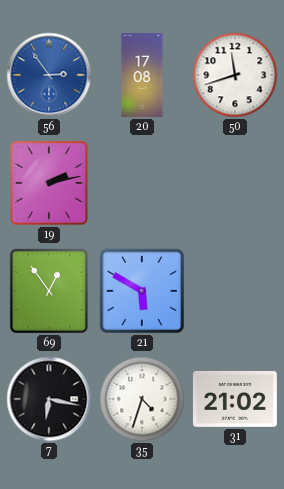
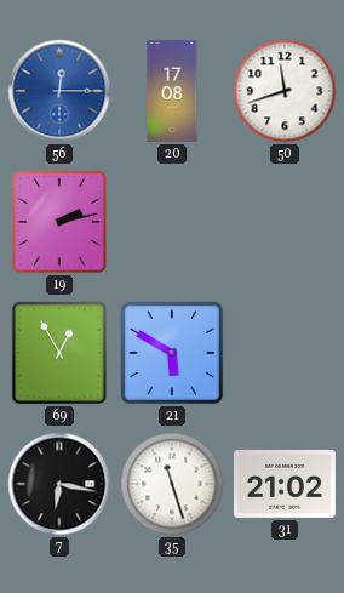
56: 2:54 -> 12:15 (59, 91)
69: 12:54 -> 12:55 (59, 353)
35: 4:33 -> 11:27 (172, 484)
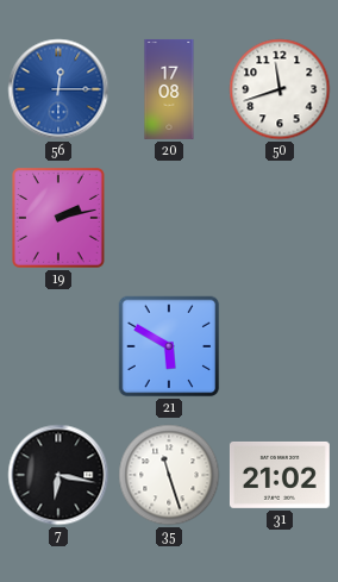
69: 12:55 -> none (59, 353)
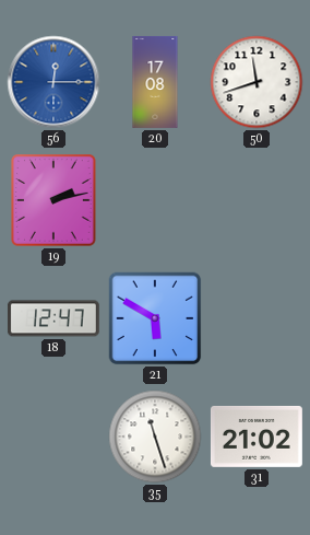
18: none -> 12:47 (53, 318)
7: 6:17 -> none (58, 475)
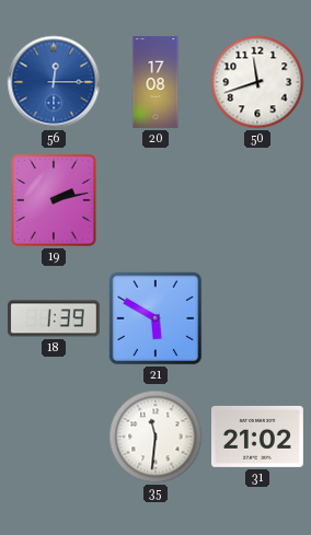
18: 12:47 -> 1:39 (54, 318)
35: 11:27 -> 11:31 (155, 437)
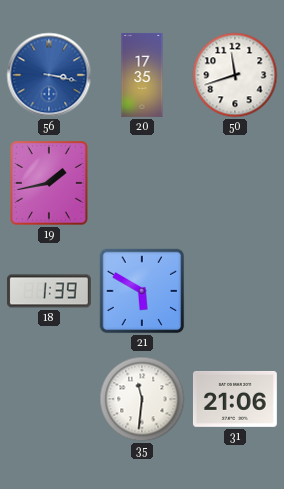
56: 12:15 -> 3:17 (49, 75)
20: 17:08 -> 17:35 (142, 75)
19: 2:13 -> 1:43 (50, 184)
31: 21:02 -> 21:06 (235, 399)
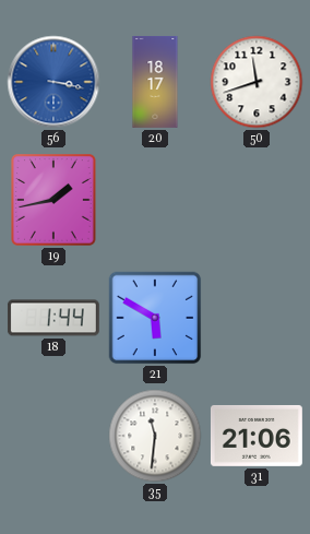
20: 17:35 -> 18:17 (155, 82)
18: 1:39 -> 1:44 (53, 318)
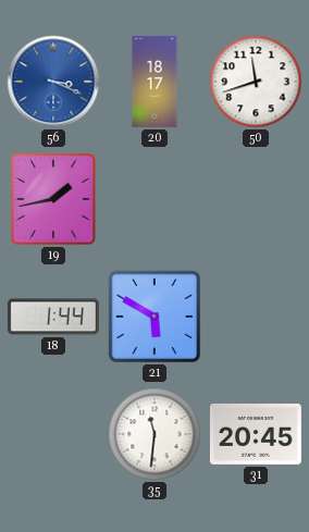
56: 3:17 -> 3:19 (53, 82)
31: 21:06 -> 20:45 (256, 434)
